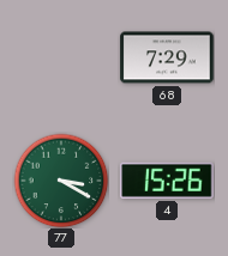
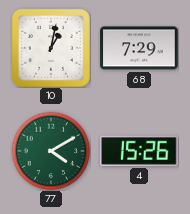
10: none -> 1:02 (51, 48)
77: 3:20 -> 4:10 (51, 151)
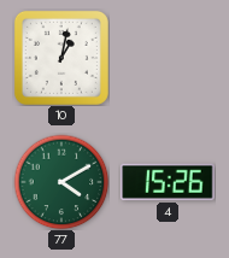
68: 7:29 -> none (139, 48)
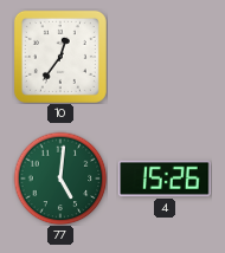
10: 1:02 -> 12:36 (60, 57)
77: 4:10 -> 5:01 (60, 179)
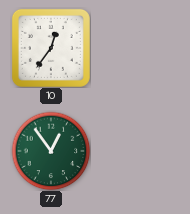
77: 5:01 -> 12:54 (51, 151)
4: 15:26 -> none (165, 179)
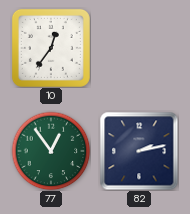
82: none -> 2:13 (139, 151)
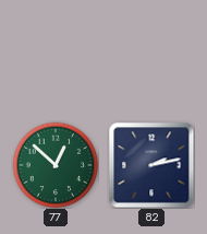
10: 12:36 -> none (51, 48)
77: 12:54 -> 12:52 (56, 165)
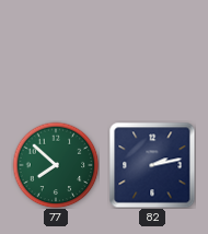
77: 12:52 -> 7:52 (56, 165)
